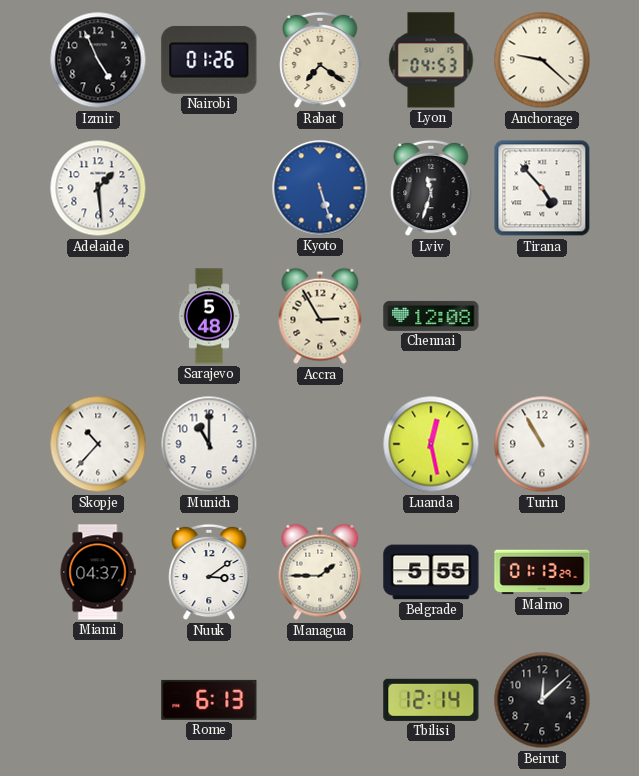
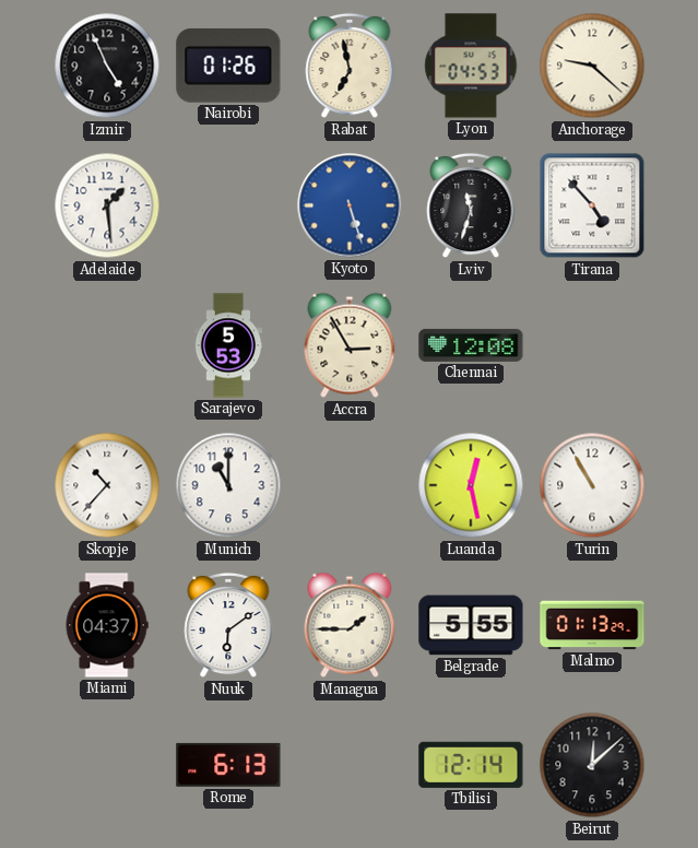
Rabat: 7:21 -> 6:58 (350, 66)
Sarajevo: 5:48 -> 5:53 (228, 345)
Nuuk: 3:09 -> 6:09 (228, 625)
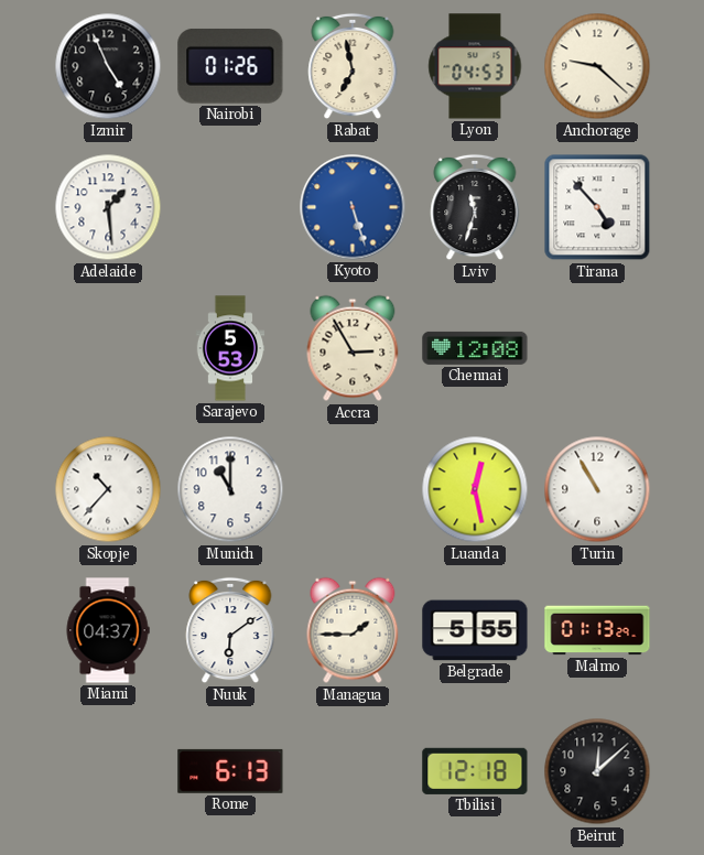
Tbilisi: 12:14 -> 12:18 (475, 771)
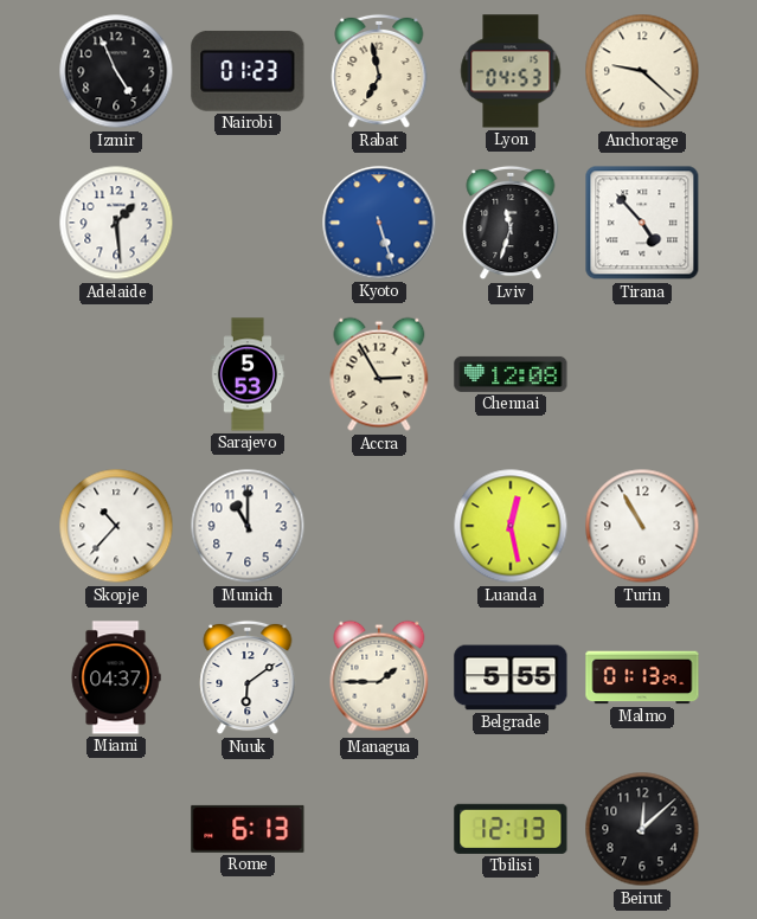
Nairobi: 01:26 -> 01:23 (248, 71)
Tbilisi: 12:18 -> 12:13 (511, 829)
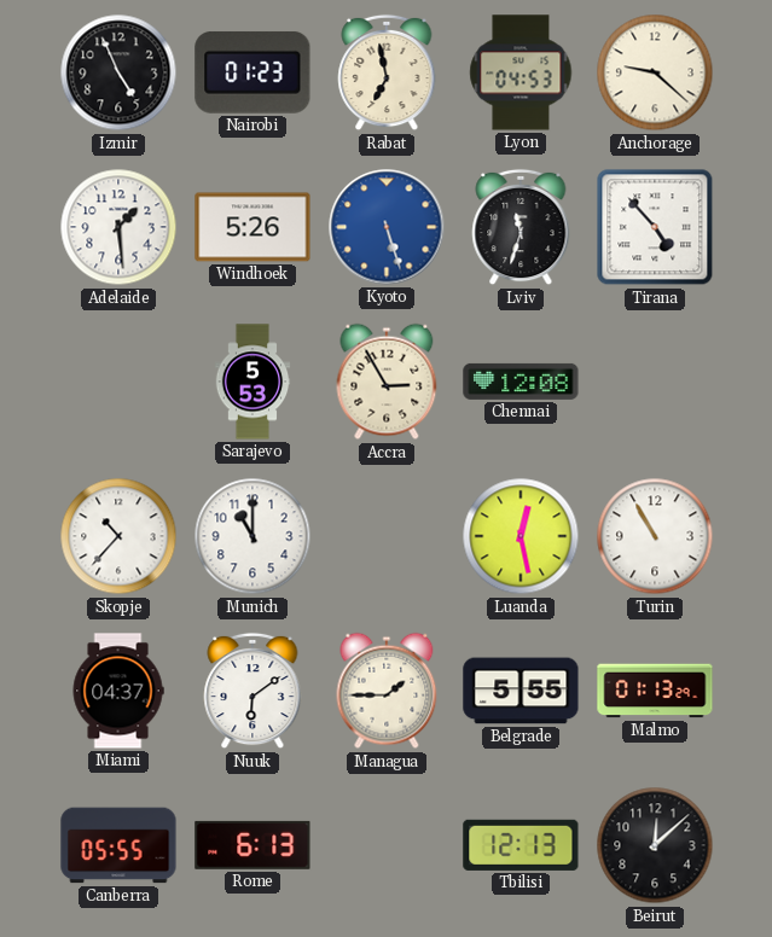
Windhoek: none -> 5:26 (253, 227)
Canberra: none -> 05:55 (118, 845)
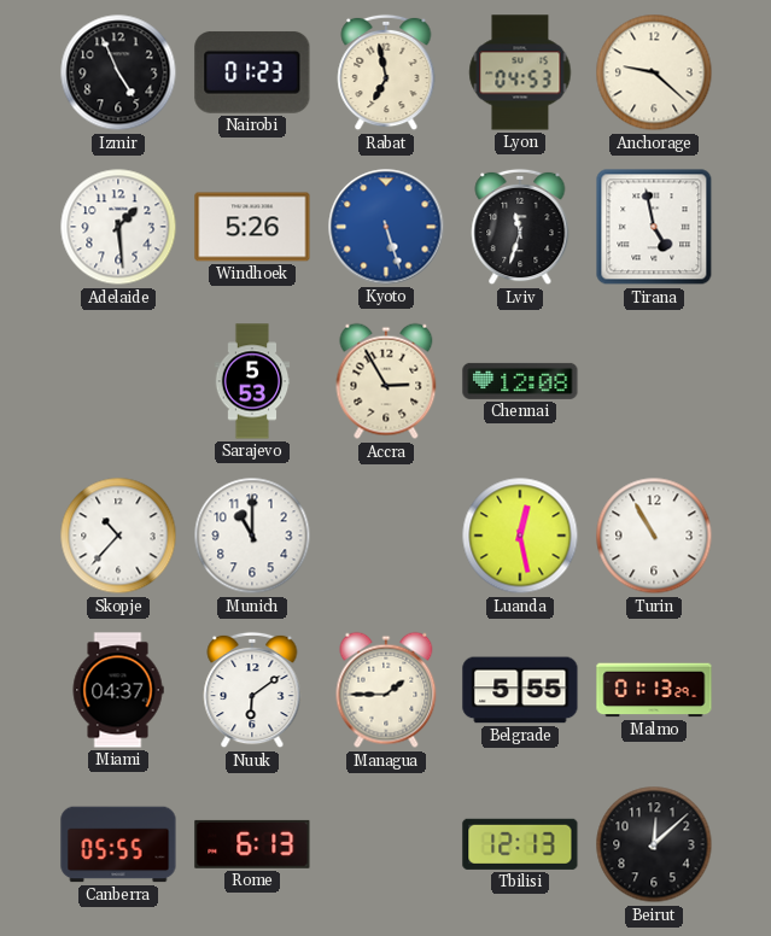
Tirana: 4:53 -> 4:58 (654, 227)
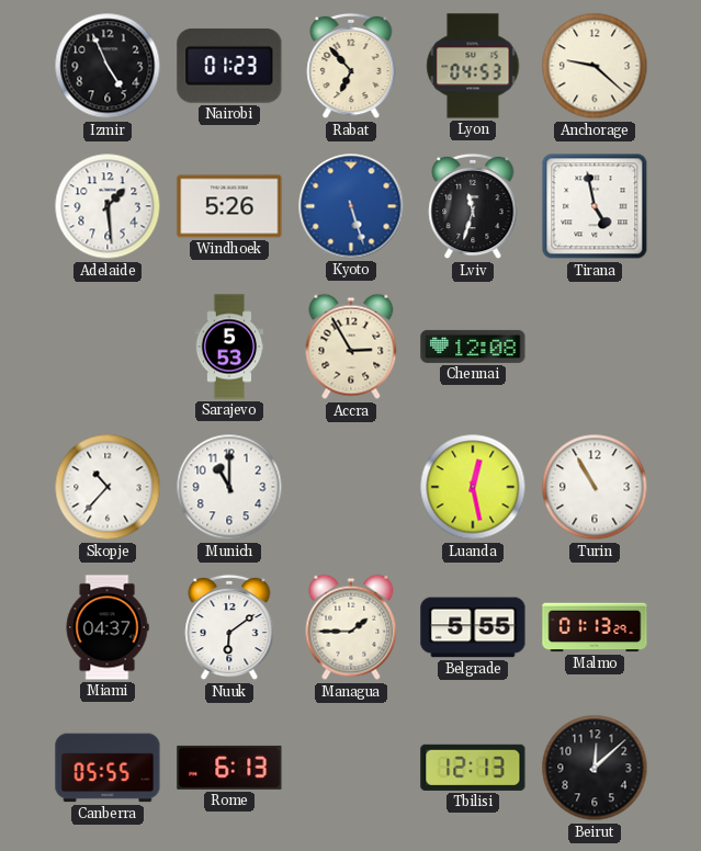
Rabat: 6:58 -> 6:53 (351, 66)
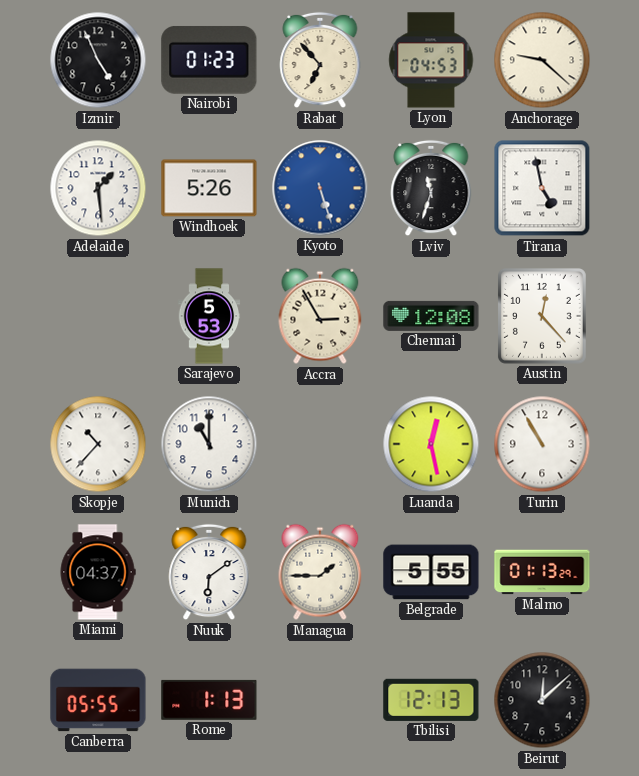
Austin: none -> 12:23 (542, 316)
Rome: 6:13 -> 1:13 (209, 700)
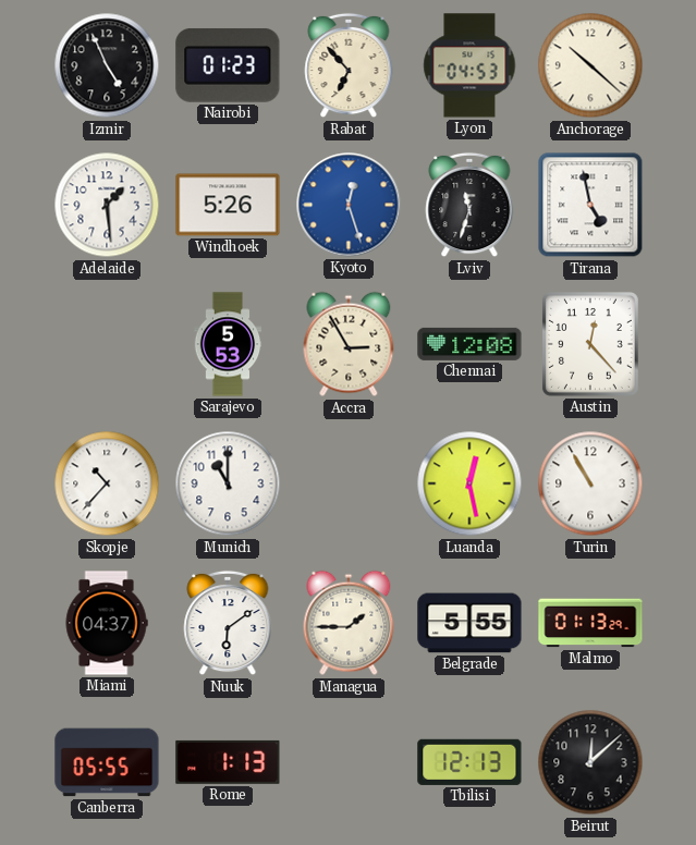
Anchorage: 9:22 -> 10:22 (590, 65)
Kyoto: 5:27 -> 12:27 (349, 205)
